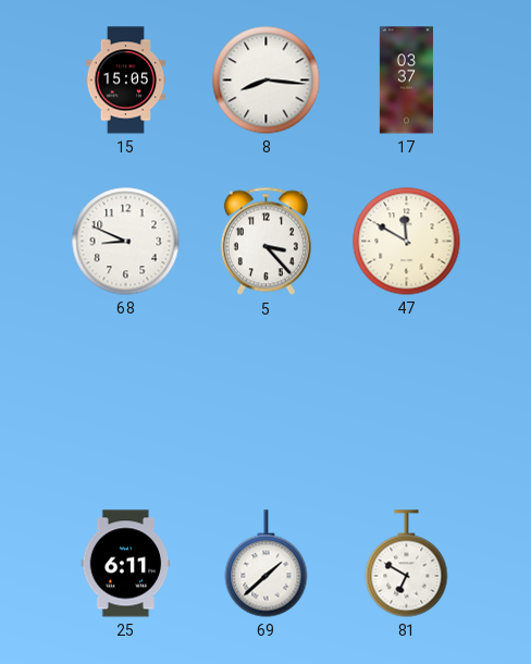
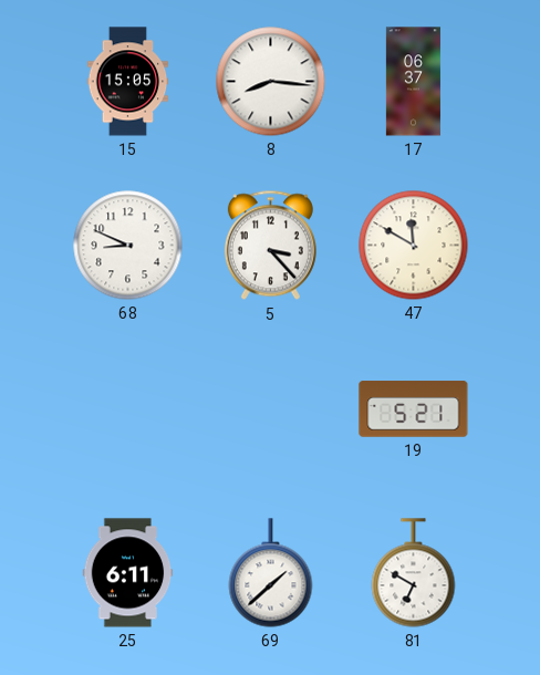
17: 03:37 -> 06:37 (413, 82)
19: none -> 5:21 (414, 409)
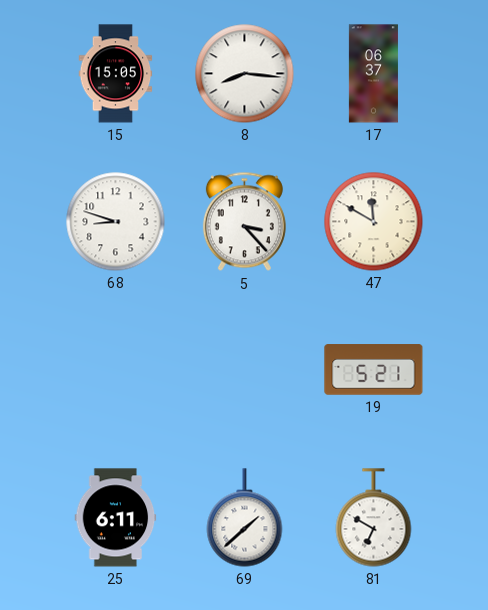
68: 8:49 -> 8:48 (116, 222)
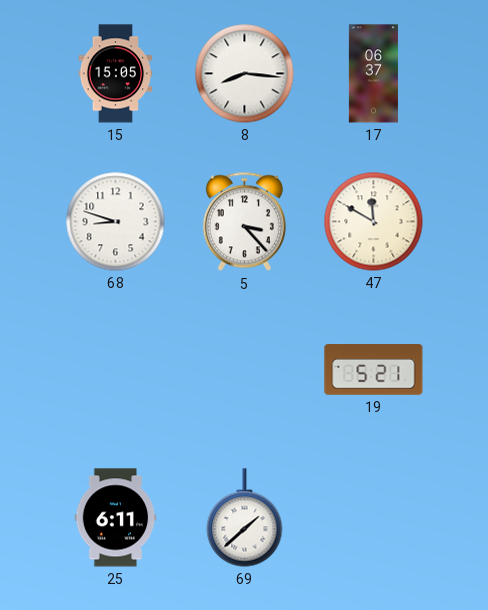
81: 6:50 -> none (374, 518)
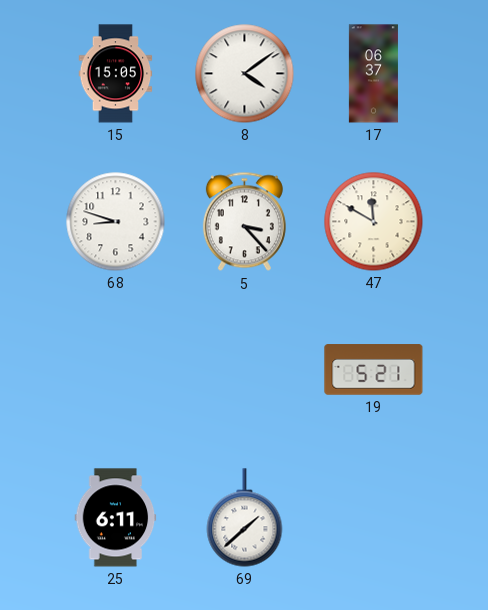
8: 8:16 -> 4:09 (245, 74)
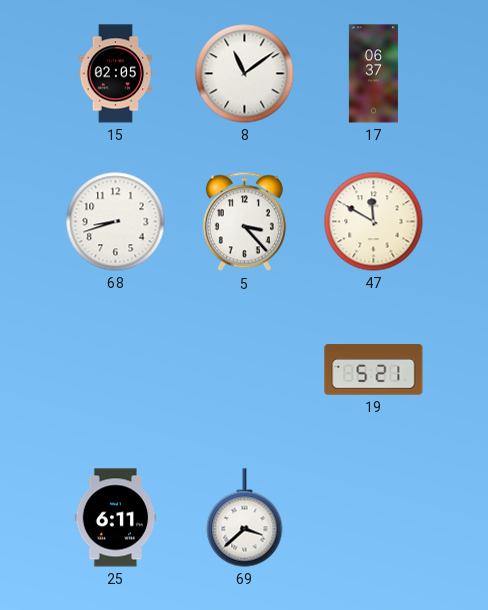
15: 15:05 -> 02:05 (116, 74)
8: 4:09 -> 11:09 (245, 74)
68: 8:48 -> 8:42 (116, 222)
69: 1:38 -> 3:38 (245, 518)
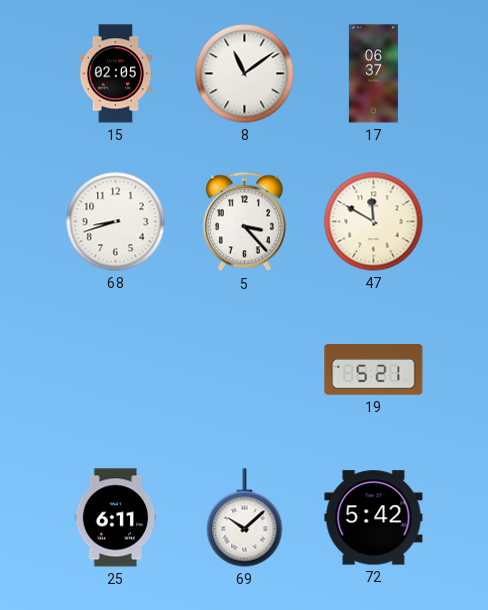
69: 3:38 -> 10:08 (245, 518)
72: none -> 5:42 (374, 518)
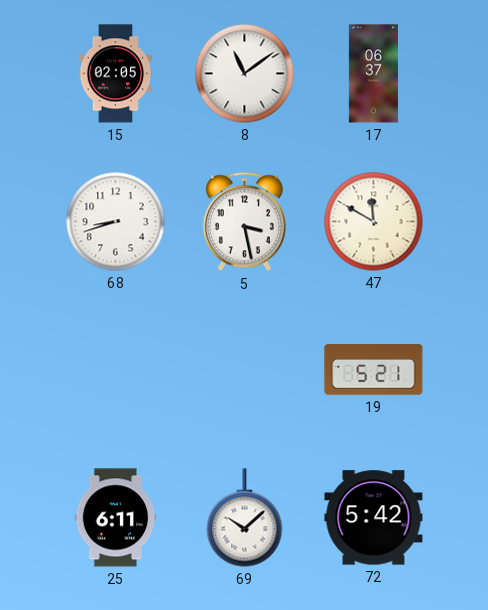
5: 3:23 -> 3:28 (244, 222)
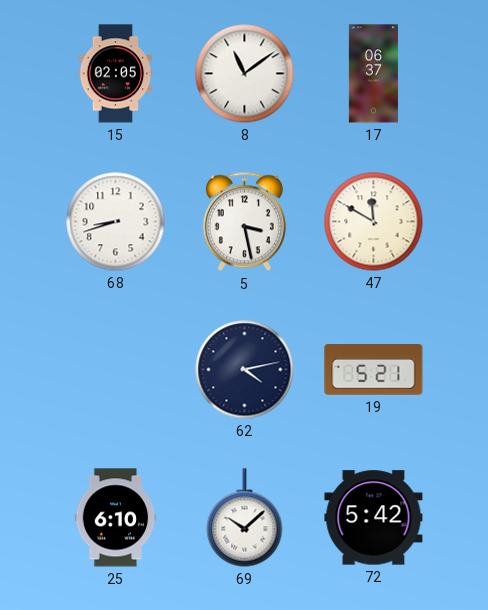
62: none -> 4:13 (245, 370)
25: 6:11 -> 6:10 (116, 518)
